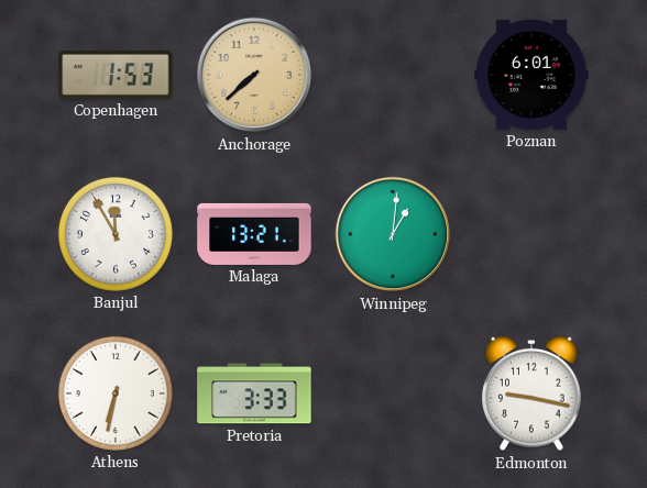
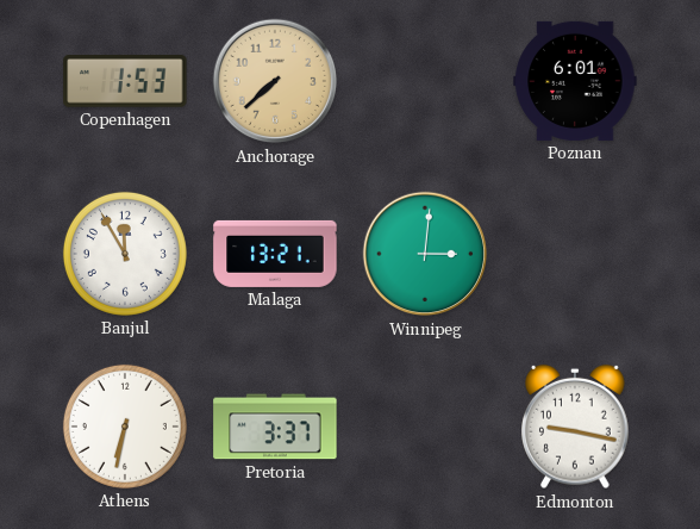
Winnipeg: 1:01 -> 3:01 (425, 254)
Pretoria: 3:33 -> 3:37 (275, 427)
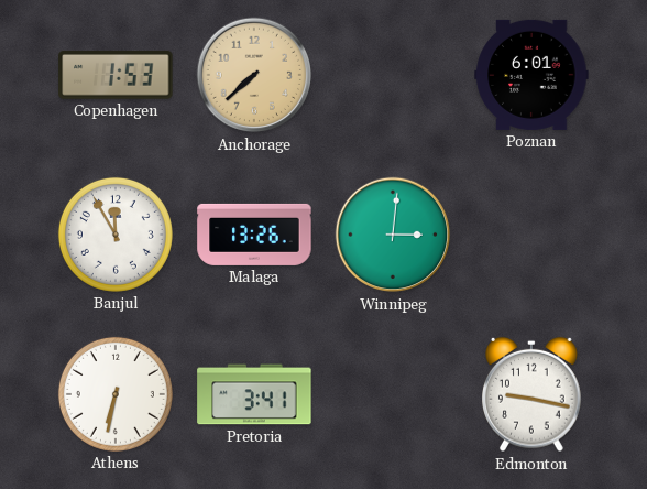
Malaga: 13:21 -> 13:26 (254, 235)
Pretoria: 3:37 -> 3:41 (254, 394)
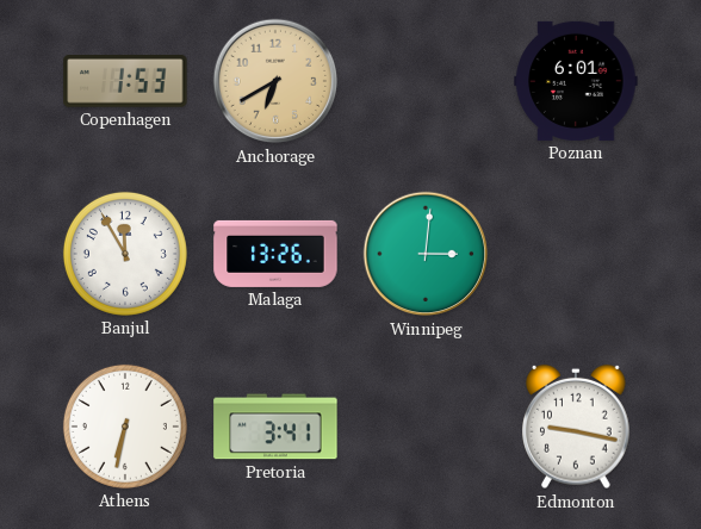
Anchorage: 7:38 -> 6:40 (275, 81)
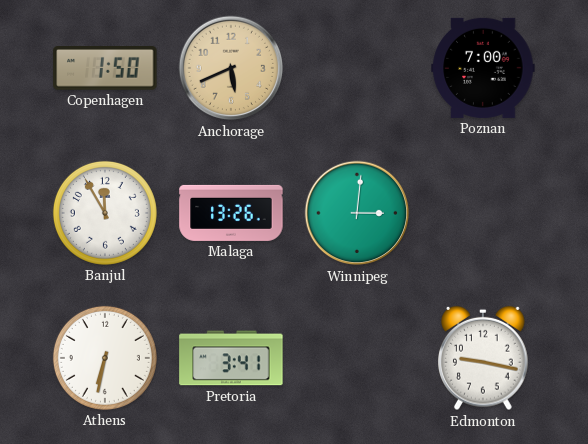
Copenhagen: 1:53 -> 1:50 (105, 69)
Anchorage: 6:40 -> 5:41 (231, 68)
Poznan: 6:01 -> 7:00 (483, 68)
